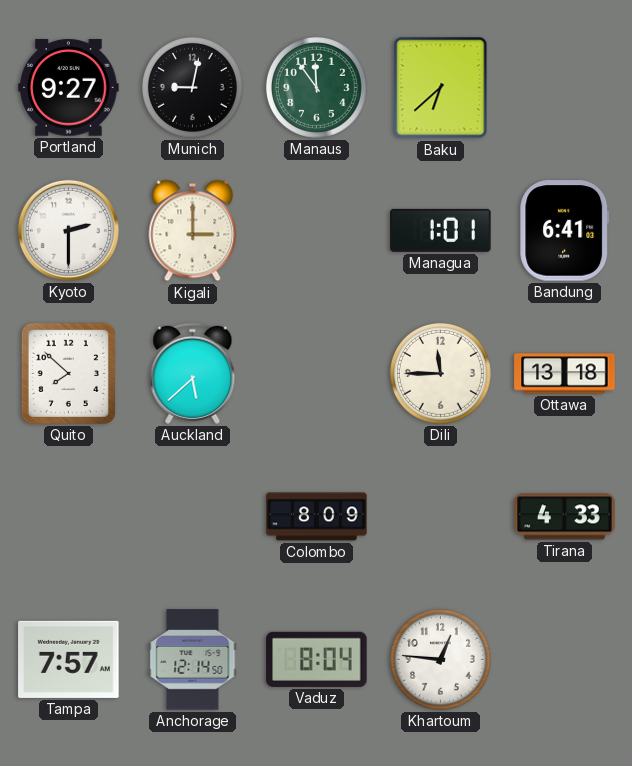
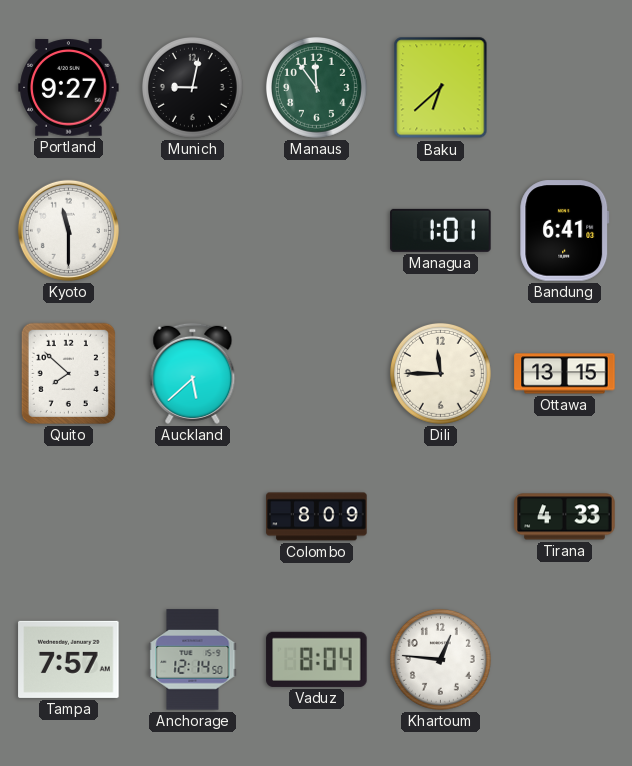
Kyoto: 2:30 -> 11:30 (68, 230)
Kigali: 3:00 -> none (193, 231)
Ottawa: 13:18 -> 13:15 (565, 374)
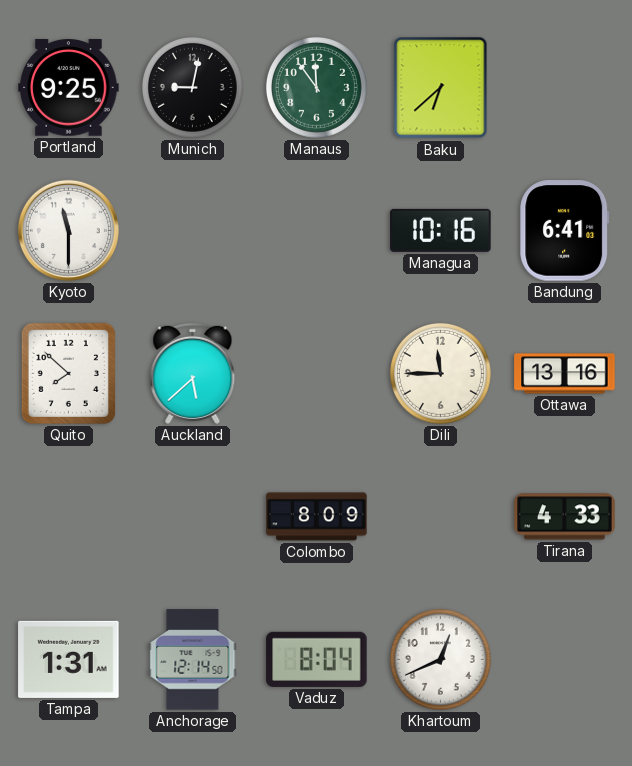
Portland: 9:27 -> 9:25 (69, 88)
Managua: 1:01 -> 10:16 (441, 230)
Ottawa: 13:15 -> 13:16 (565, 374)
Tampa: 7:57 -> 1:31 (69, 659)
Khartoum: 12:46 -> 12:41 (440, 659)
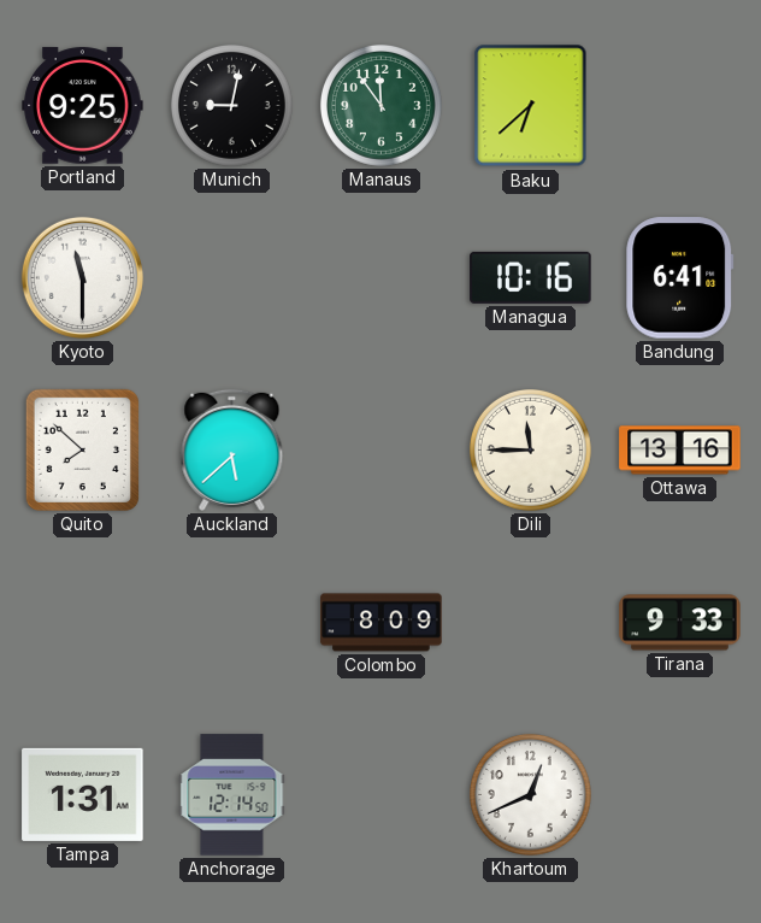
Tirana: 4:33 -> 9:33 (680, 623)
Vaduz: 8:04 -> none (317, 659)
